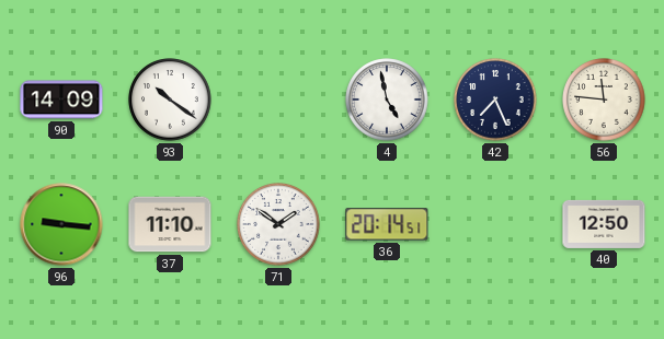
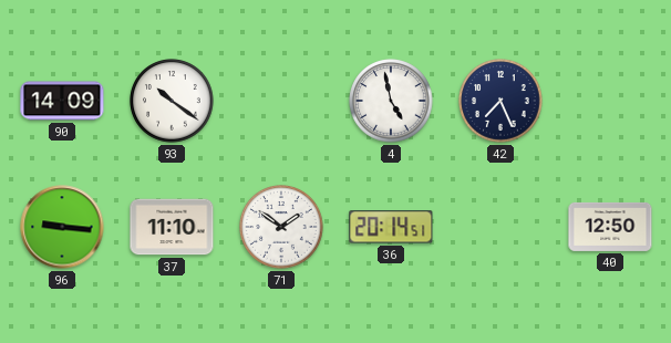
56: 11:46 -> none (604, 100)
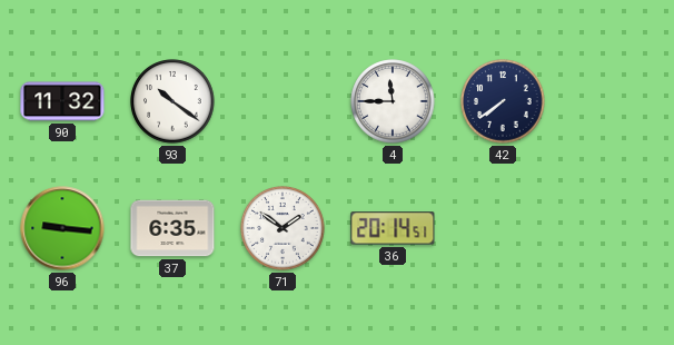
90: 14:09 -> 11:32 (62, 101)
4: 4:58 -> 11:45 (393, 101)
42: 7:26 -> 7:39 (503, 101)
37: 11:10 -> 6:35 (172, 228)
40: 12:50 -> none (610, 227)
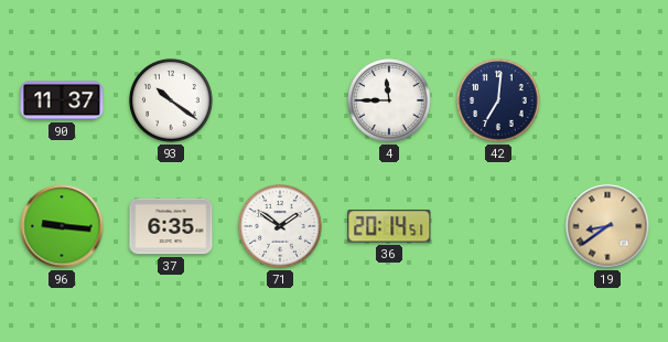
90: 11:32 -> 11:37 (62, 100)
42: 7:39 -> 7:01 (498, 100)
19: none -> 8:39 (607, 226)
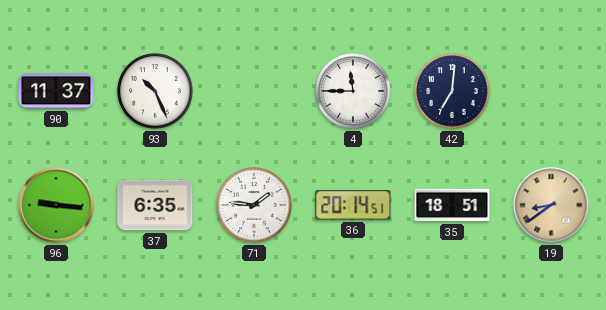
93: 10:21 -> 10:26 (155, 91)
71: 1:51 -> 1:46 (254, 205)
35: none -> 18:51 (452, 205)
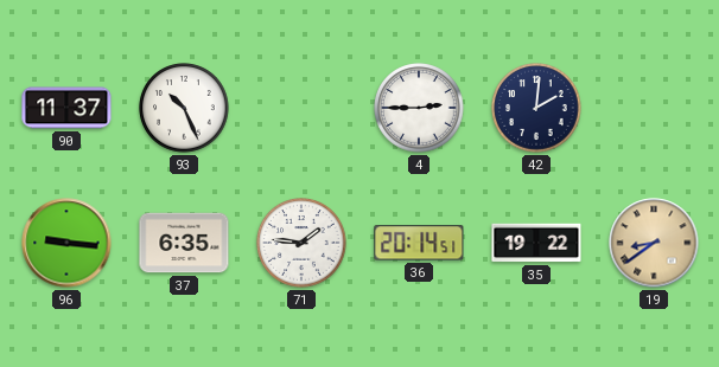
4: 11:45 -> 2:45 (419, 108)
42: 7:01 -> 2:01 (536, 108)
35: 18:51 -> 19:22 (536, 243)
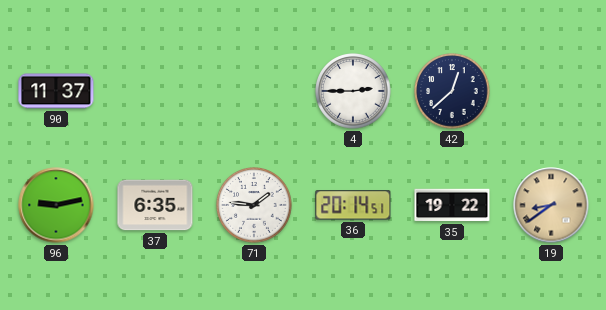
93: 10:26 -> none (184, 108)
42: 2:01 -> 12:38 (452, 91)
96: 9:16 -> 9:13 (56, 205)
